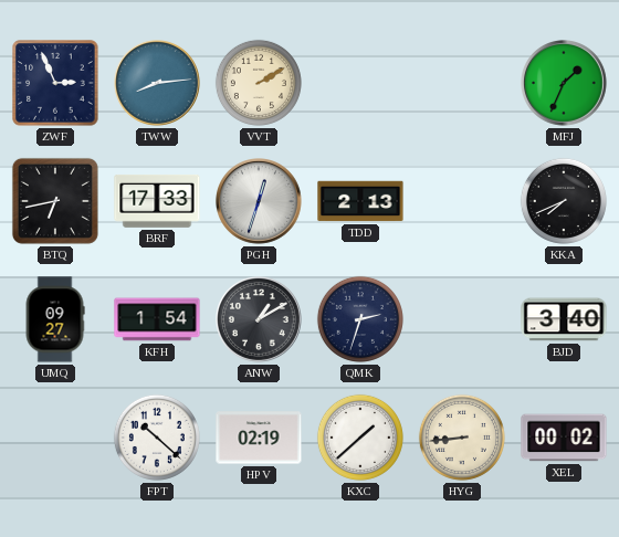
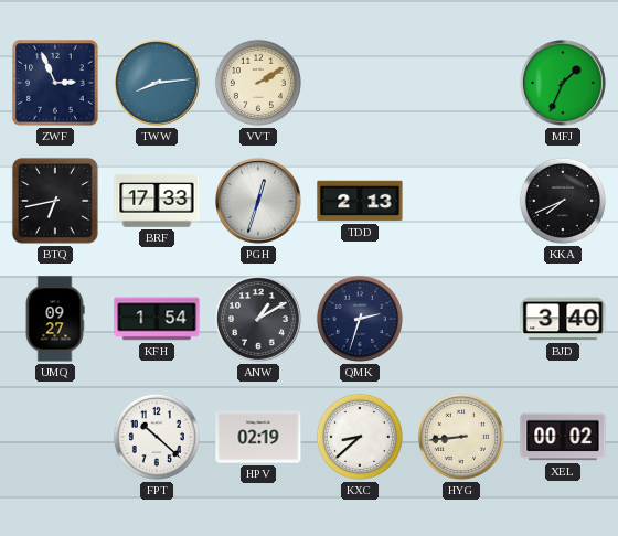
KXC: 1:38 -> 8:38 (360, 437)
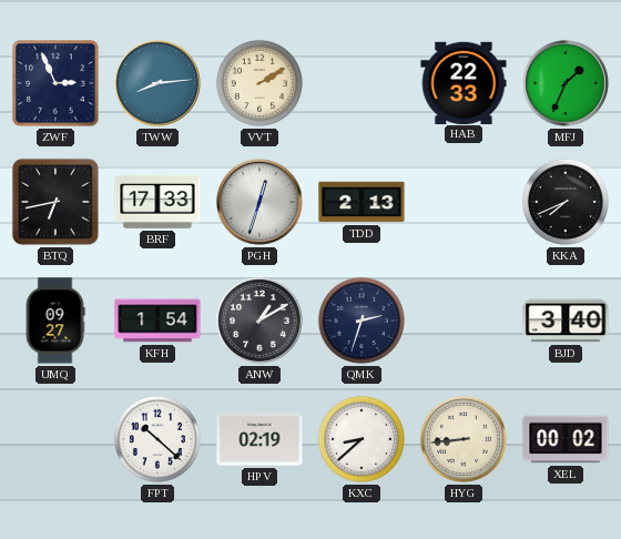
HAB: none -> 22:33 (464, 82)
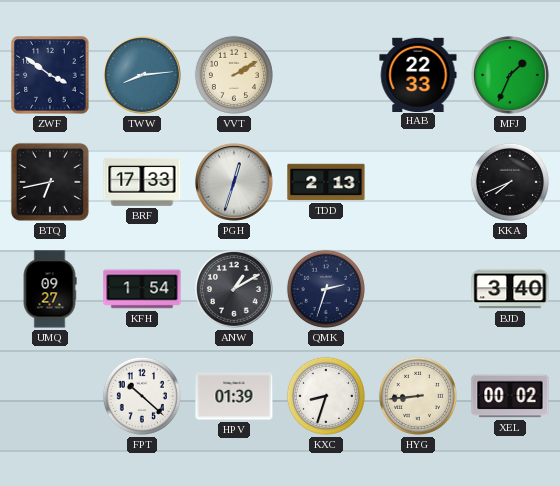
ZWF: 2:56 -> 3:51 (50, 75)
HPV: 02:19 -> 01:39 (234, 396)
KXC: 8:38 -> 8:33 (326, 396)
